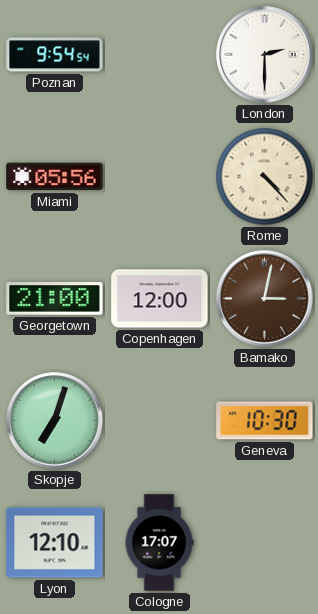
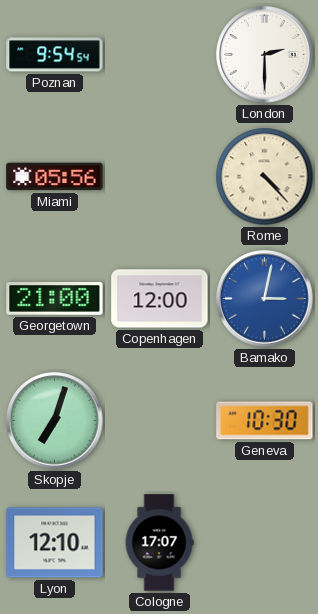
Bamako dial: brown -> blue (265, 299)
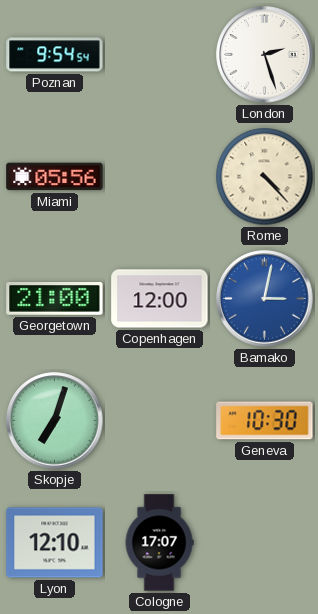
London: 2:30 -> 2:27 (265, 55)
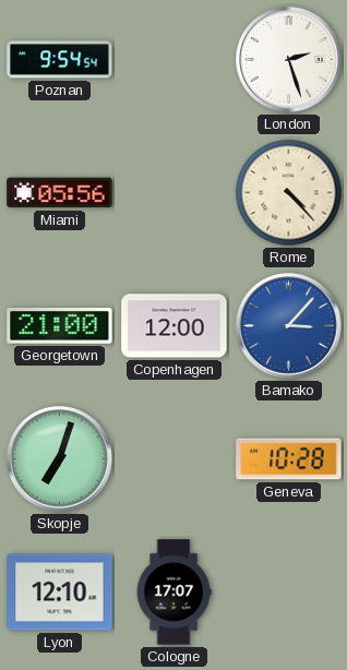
Bamako: 3:02 -> 3:07 (289, 326)
Geneva: 10:30 -> 10:28 (289, 459)
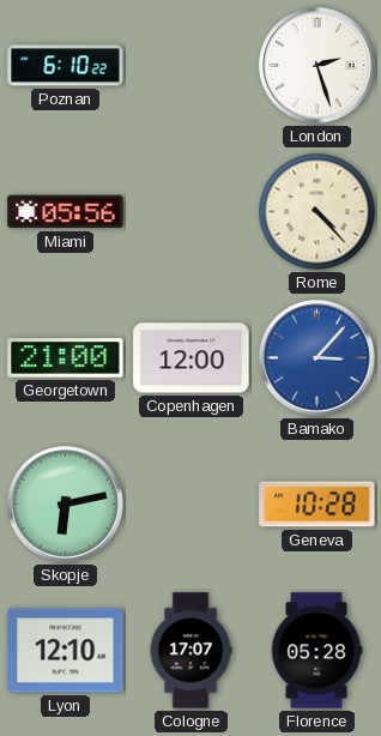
Poznan: 9:54 -> 6:10 (66, 66)
Skopje: 7:03 -> 6:13 (66, 505)
Florence: none -> 05:28 (316, 651)
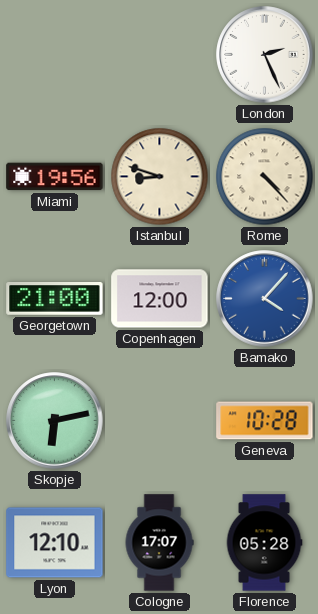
Poznan: 6:10 -> none (66, 66)
London: 2:27 -> 2:26 (265, 55)
Miami: 05:56 -> 19:56 (55, 177)
Istanbul: none -> 8:48 (160, 177)
Bamako: 3:07 -> 4:07 (265, 299)
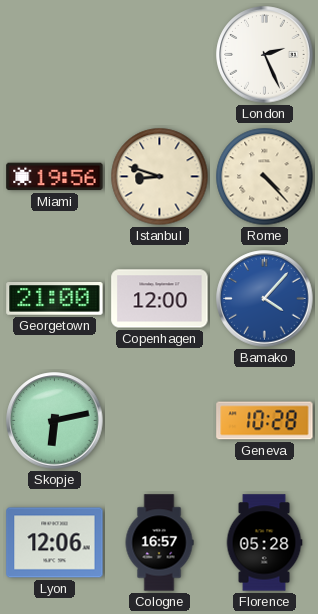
Lyon: 12:10 -> 12:06 (55, 543)
Cologne: 17:07 -> 16:57 (159, 543)
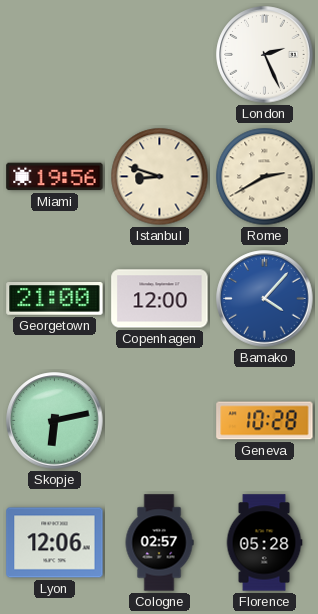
Rome: 4:23 -> 2:40 (265, 177)
Cologne: 16:57 -> 02:57 (159, 543)
